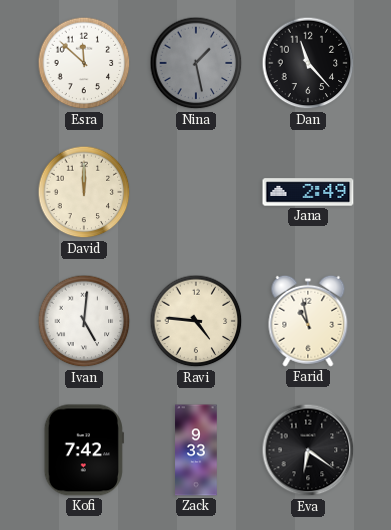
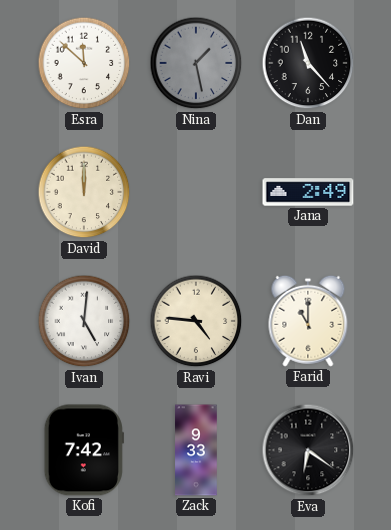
Farid: 10:58 -> 11:00 (308, 321)
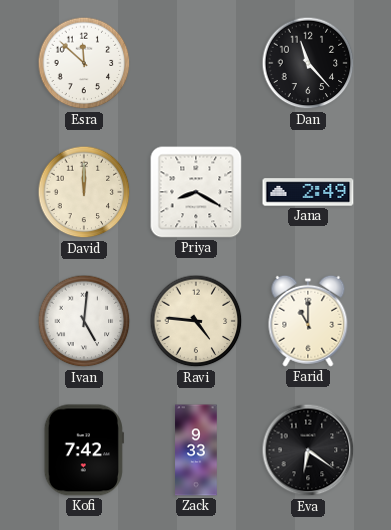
Nina: 1:28 -> none (196, 63)
Priya: none -> 8:20 (196, 192)
